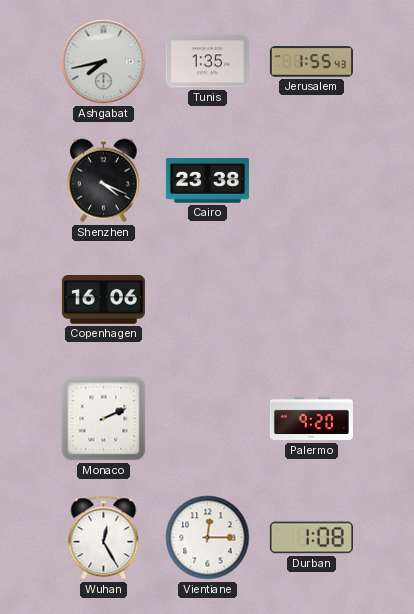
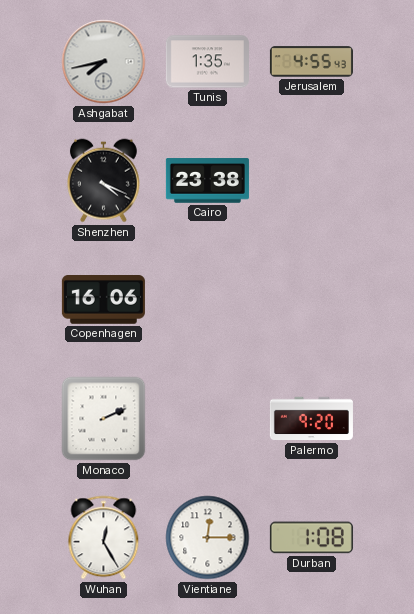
Jerusalem: 1:55 -> 4:55 (311, 62)
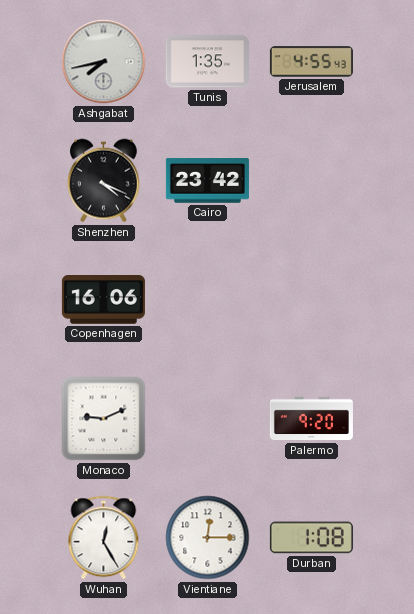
Cairo: 23:38 -> 23:42 (207, 181)
Monaco: 2:11 -> 9:11 (104, 419)
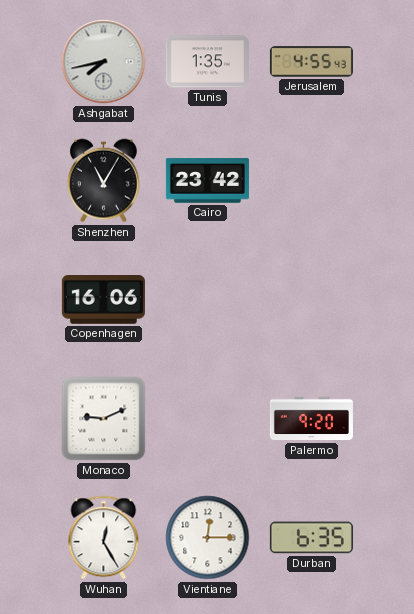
Shenzhen: 4:19 -> 11:05 (104, 181)
Durban: 1:08 -> 6:35 (311, 538)
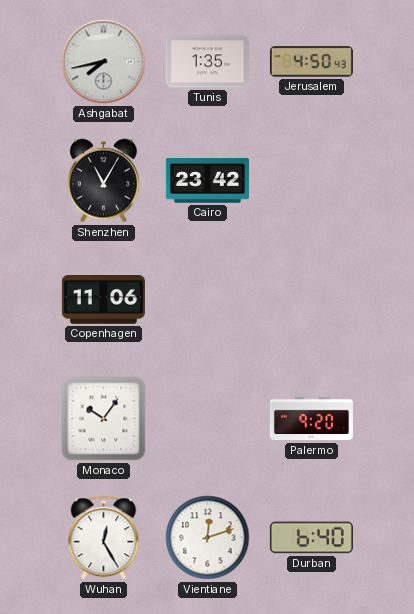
Jerusalem: 4:55 -> 4:50 (311, 62)
Copenhagen: 16:06 -> 11:06 (103, 300)
Monaco: 9:11 -> 10:06 (104, 419)
Vientiane: 12:15 -> 12:12 (208, 538)
Durban: 6:35 -> 6:40 (311, 538)
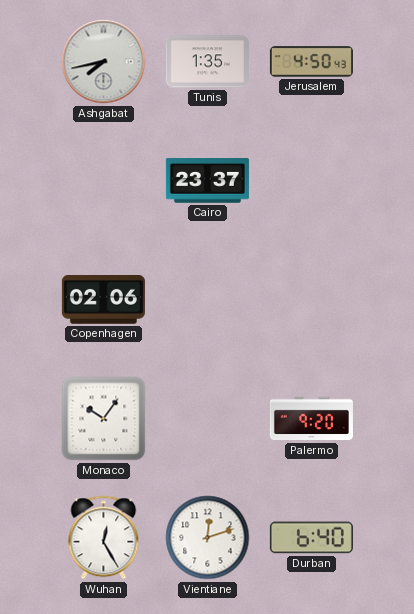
Shenzhen: 11:05 -> none (104, 181)
Cairo: 23:42 -> 23:37 (207, 181)
Copenhagen: 11:06 -> 02:06 (103, 300)
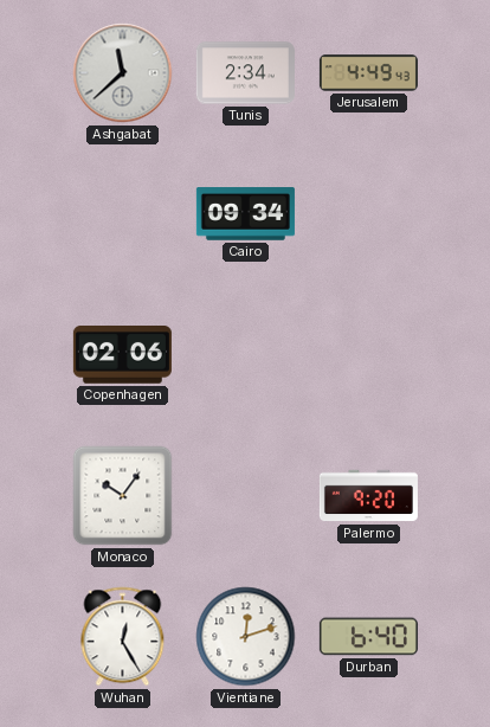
Ashgabat: 7:43 -> 11:38 (123, 73)
Tunis: 1:35 -> 2:34 (245, 73)
Jerusalem: 4:50 -> 4:49 (368, 73)
Cairo: 23:37 -> 09:34 (245, 214)
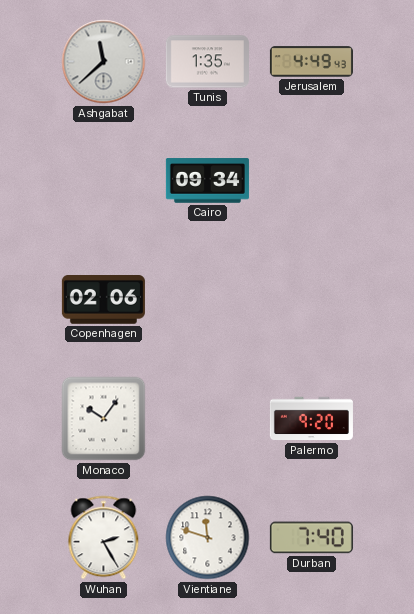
Tunis: 2:34 -> 1:35 (207, 62)
Wuhan: 12:25 -> 2:25 (104, 538)
Vientiane: 12:12 -> 11:48 (208, 538)
Durban: 6:40 -> 7:40 (311, 538)
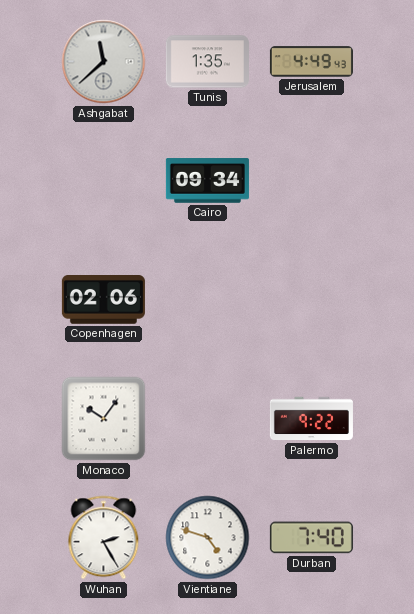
Palermo: 9:20 -> 9:22 (311, 419)
Vientiane: 11:48 -> 4:48 (208, 538)
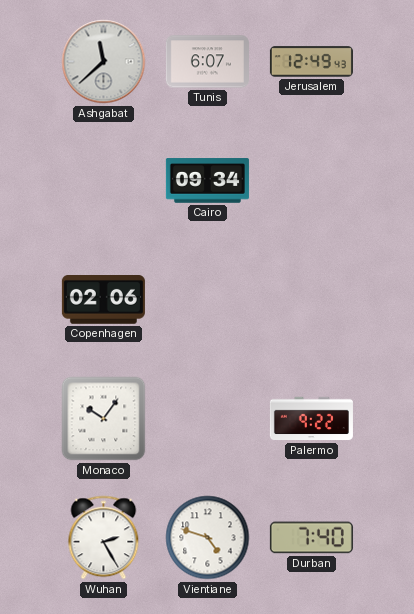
Tunis: 1:35 -> 6:07 (207, 62)
Jerusalem: 4:49 -> 12:49 (311, 62)
